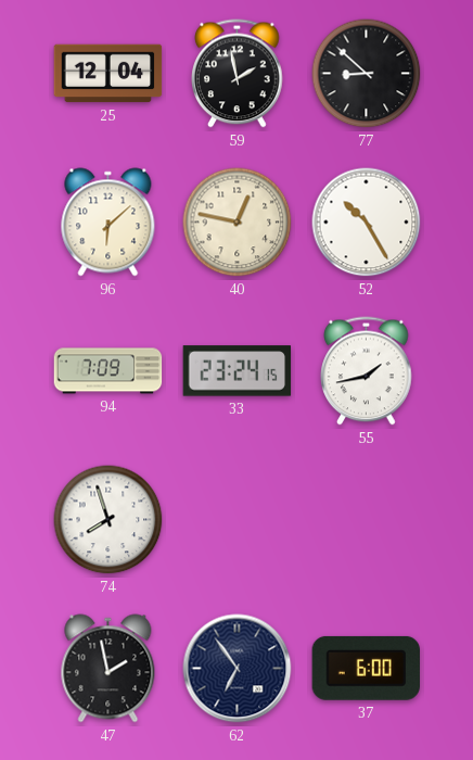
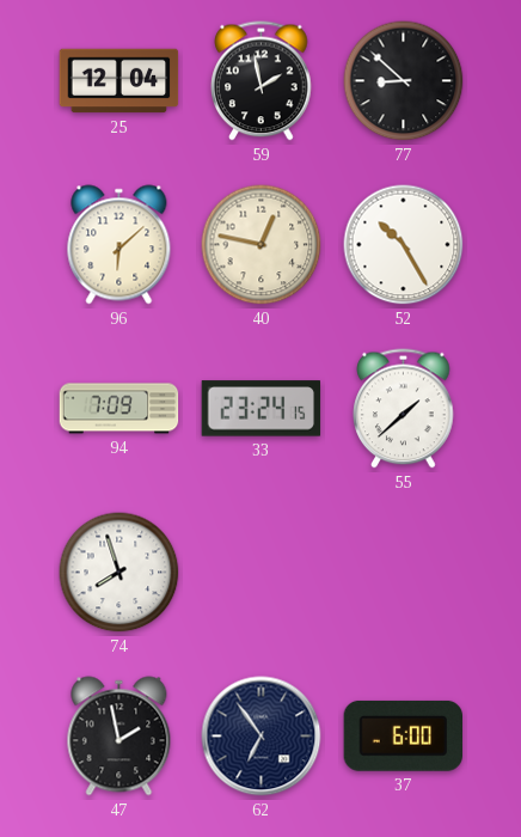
55: 1:43 -> 1:38 (404, 409)
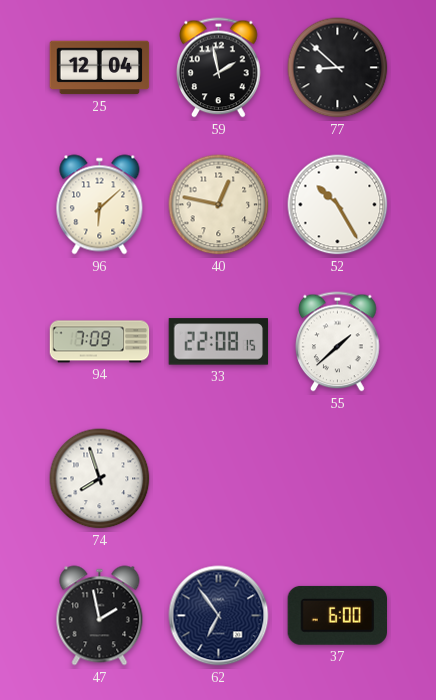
33: 23:24 -> 22:08 (219, 342)
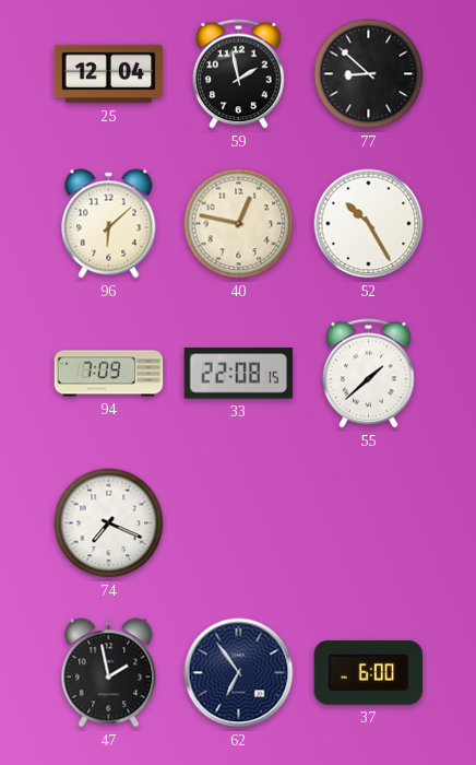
74: 7:57 -> 7:19 (109, 523)
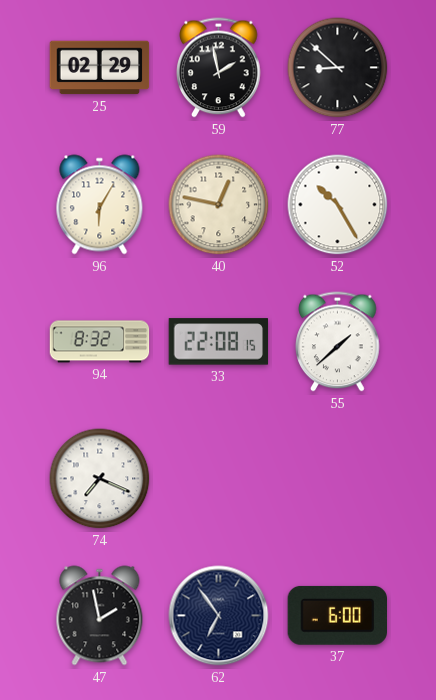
25: 12:04 -> 02:29 (100, 68)
96: 6:08 -> 6:05 (100, 205)
94: 7:09 -> 8:32 (100, 342)
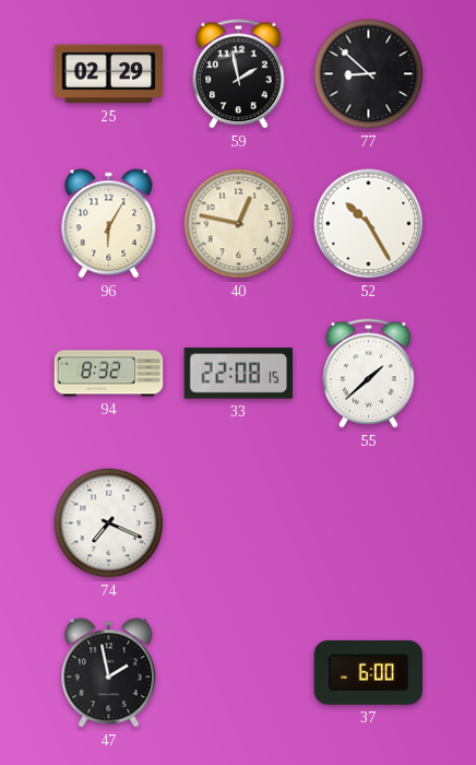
62: 6:54 -> none (219, 616)
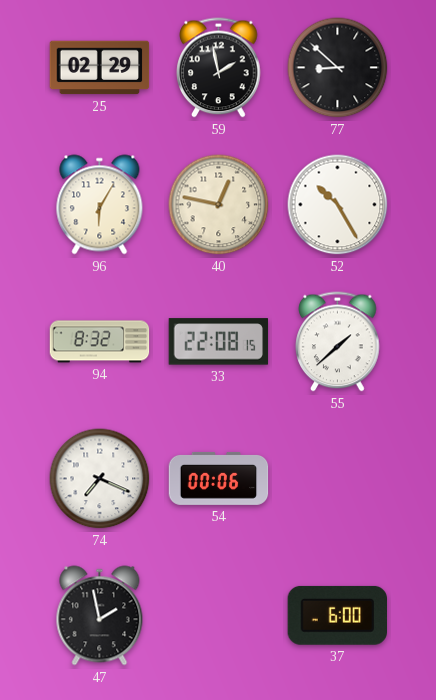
54: none -> 00:06 (219, 478)
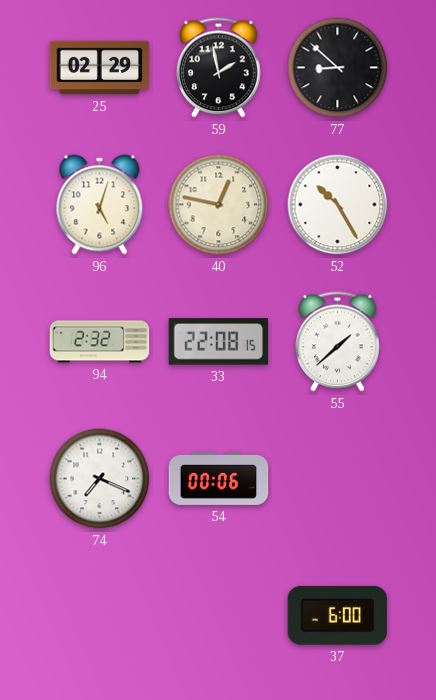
96: 6:05 -> 5:03 (100, 205)
94: 8:32 -> 2:32 (100, 342)
47: 1:58 -> none (100, 616)
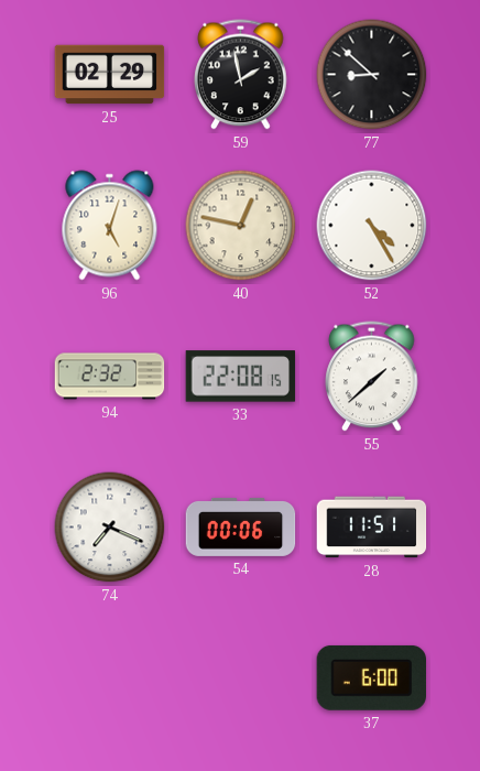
52: 10:25 -> 4:25 (372, 226)
28: none -> 11:51 (372, 528)
